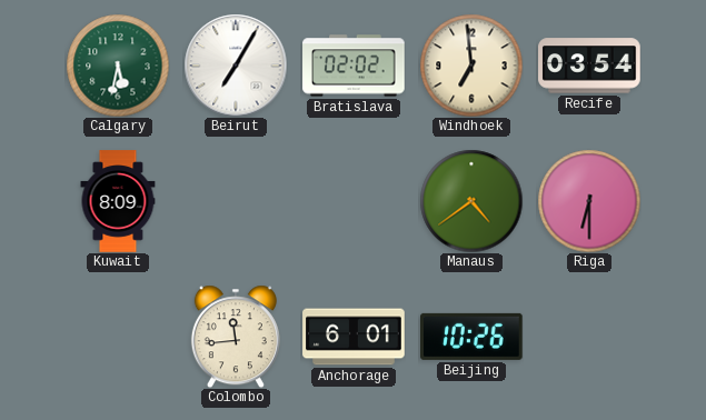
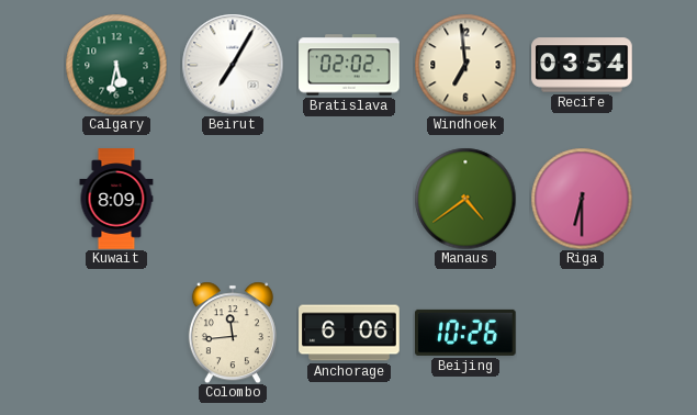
Anchorage: 6:01 -> 6:06 (349, 333)
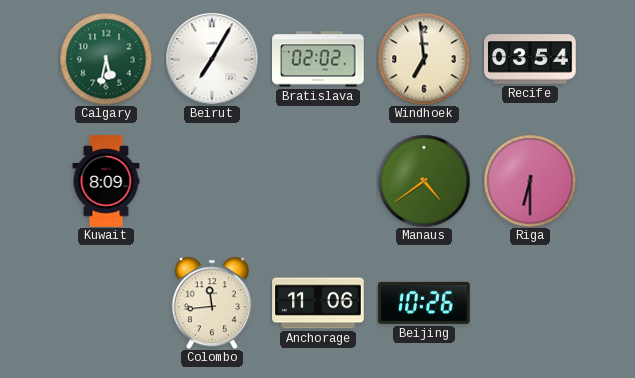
Anchorage: 6:06 -> 11:06 (318, 303)
